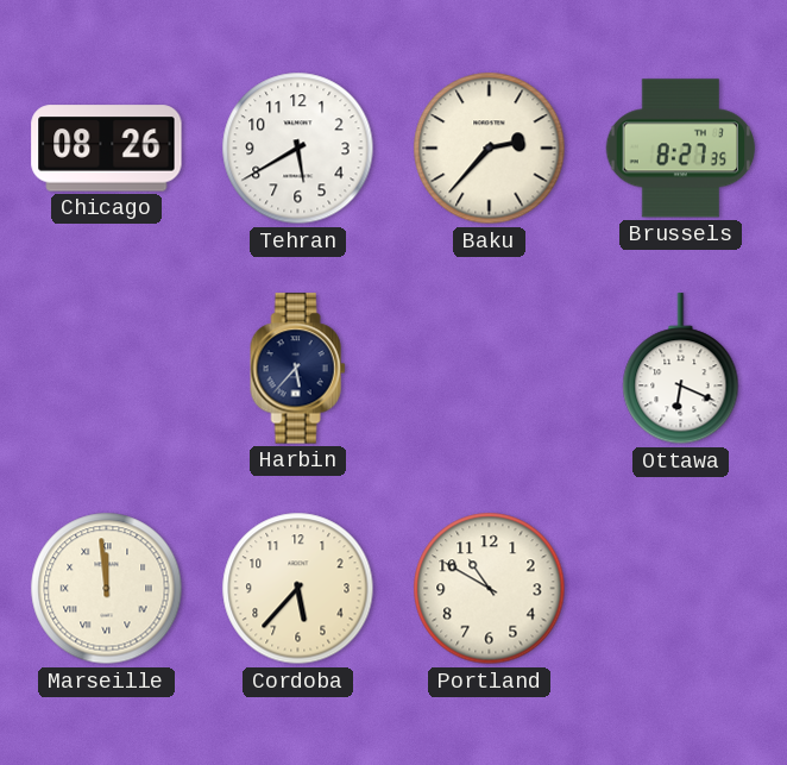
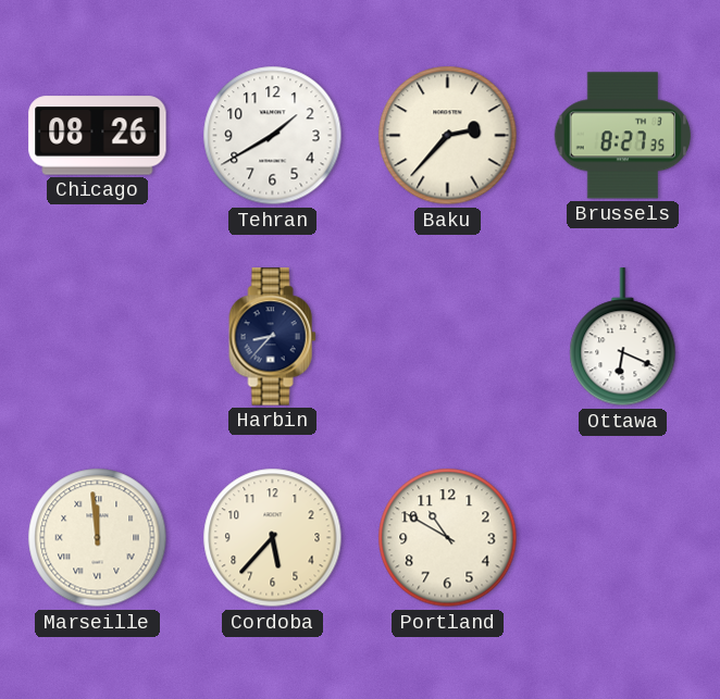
Tehran: 5:40 -> 1:40 (273, 136)
Harbin: 5:37 -> 8:37 (273, 337)
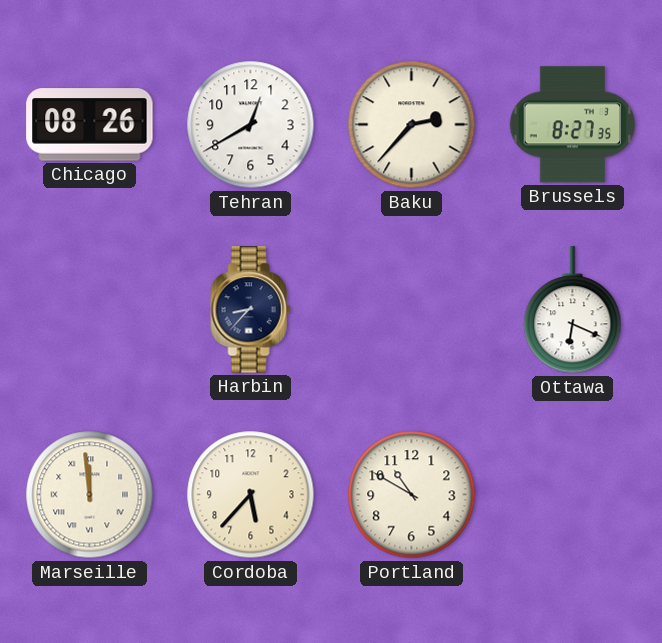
Tehran: 1:40 -> 12:40 (251, 125)
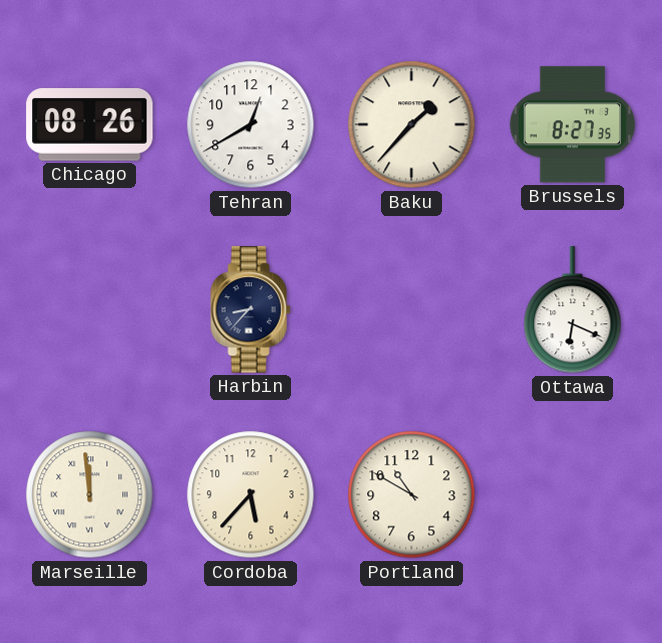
Baku: 2:37 -> 1:37 (412, 125)
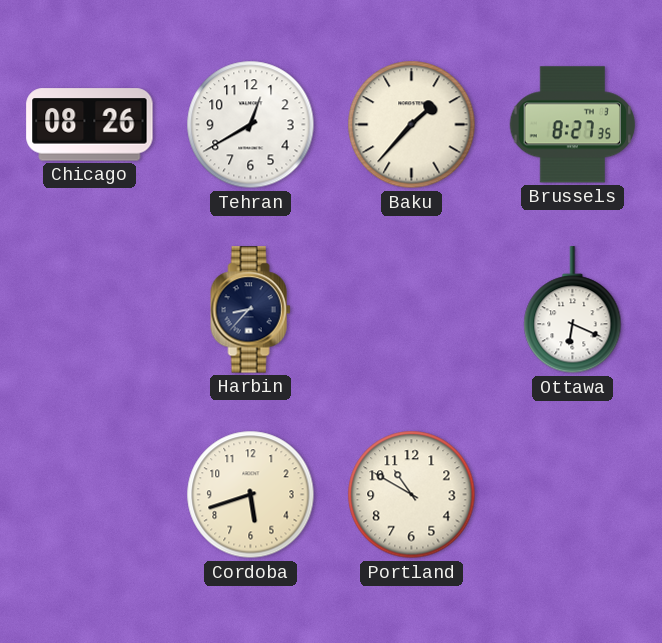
Marseille: 11:59 -> none (90, 495)
Cordoba: 5:37 -> 5:42 (251, 495)
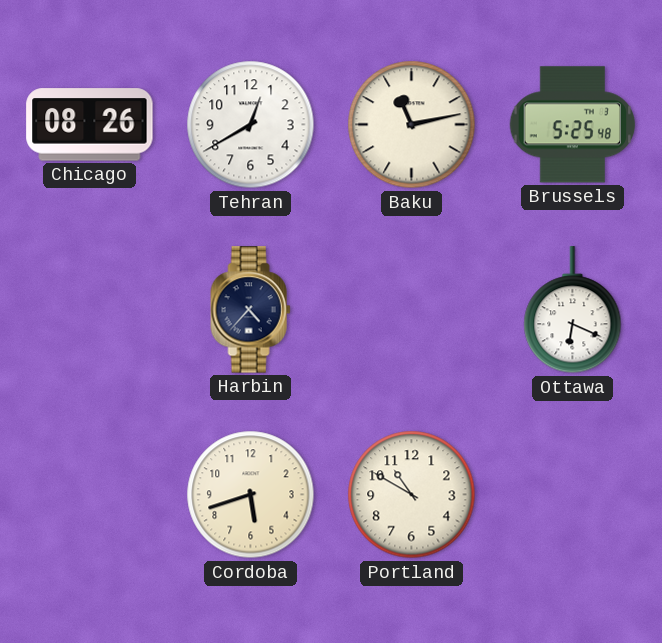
Baku: 1:37 -> 11:13 (412, 125)
Brussels: 8:27 -> 5:25 (573, 125)
Harbin: 8:37 -> 4:37 (251, 310)
